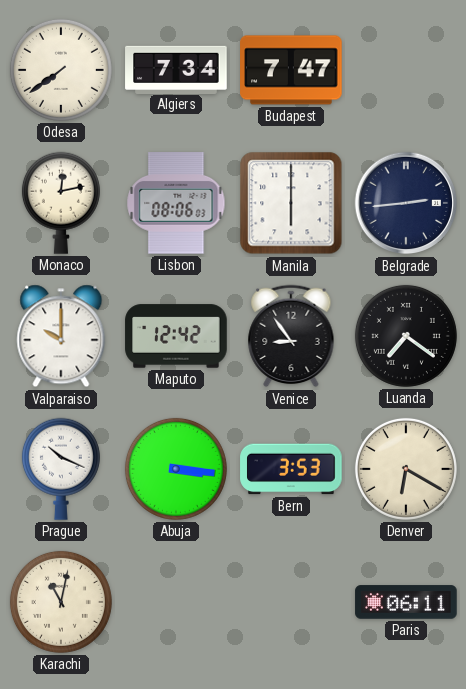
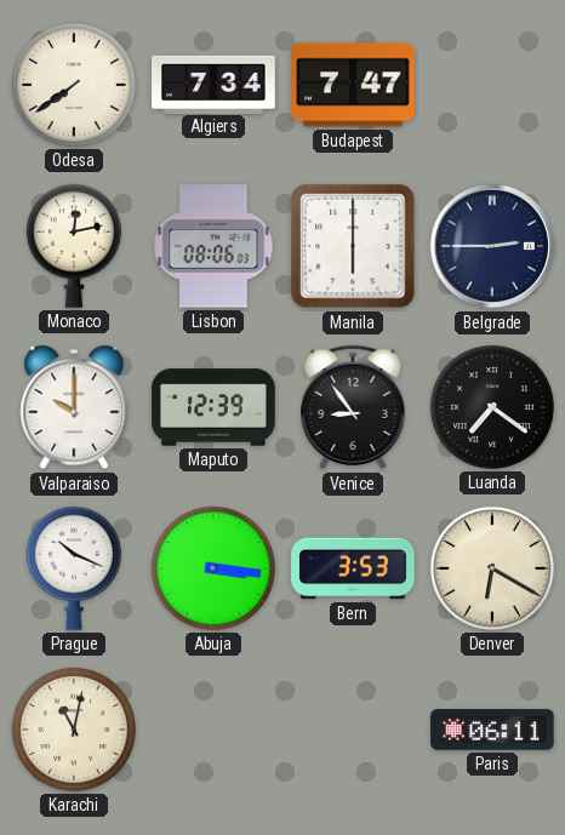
Belgrade: 2:44 -> 2:45 (492, 246)
Maputo: 12:42 -> 12:39 (213, 407)
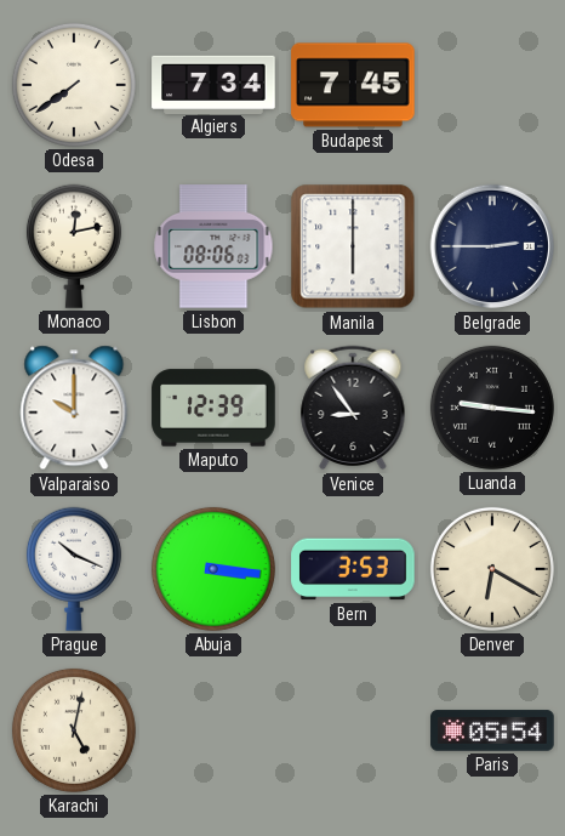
Budapest: 7:47 -> 7:45 (353, 85)
Luanda: 7:21 -> 9:16 (492, 408)
Karachi: 11:02 -> 5:02 (74, 730)
Paris: 06:11 -> 05:54 (492, 730)
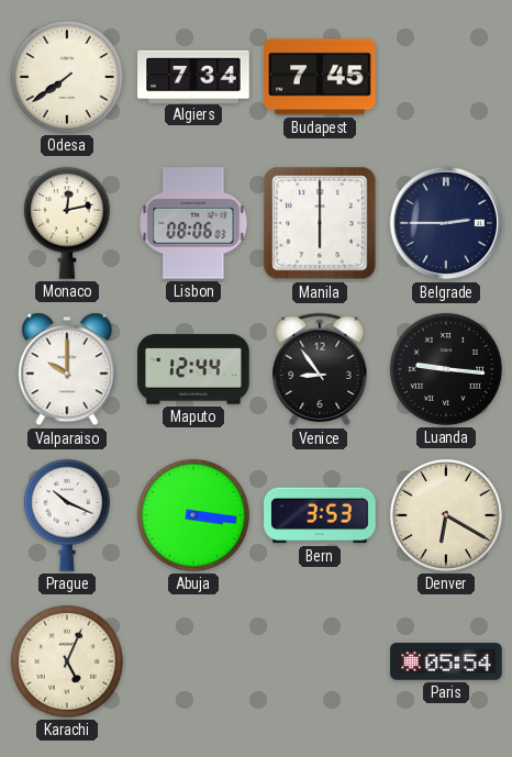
Maputo: 12:39 -> 12:44 (193, 369)
Karachi: 5:02 -> 5:04 (67, 661)
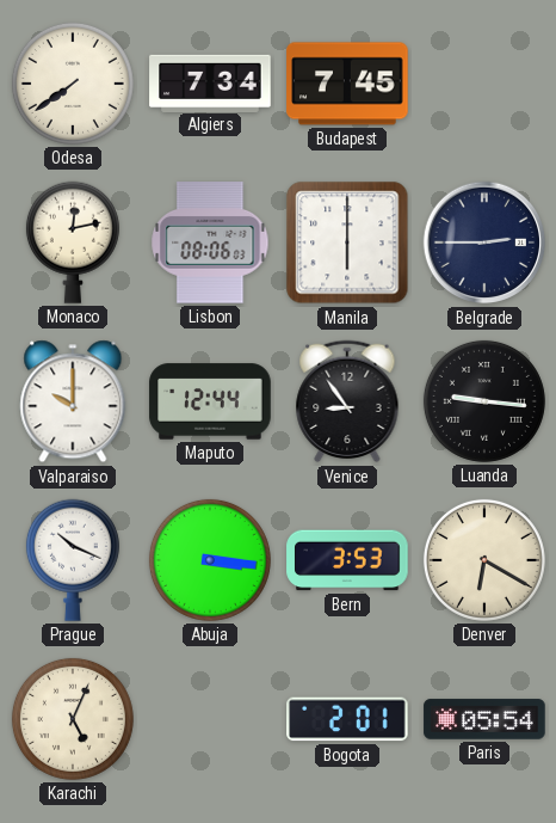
Bogota: none -> 2:01 (347, 719)
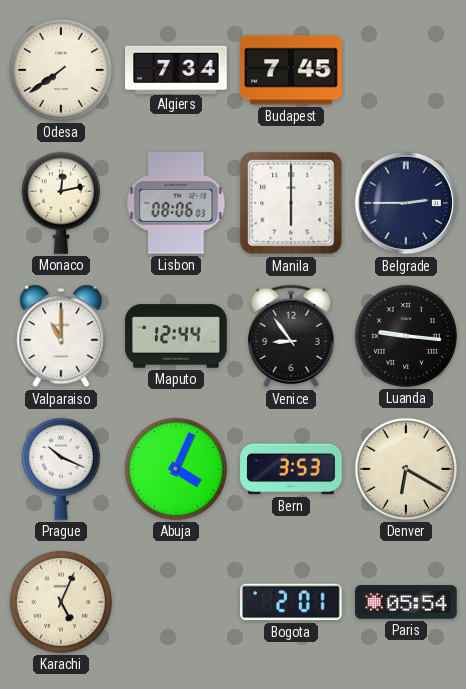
Valparaiso: 10:00 -> 11:00 (61, 336)
Abuja: 3:16 -> 4:04 (176, 469)
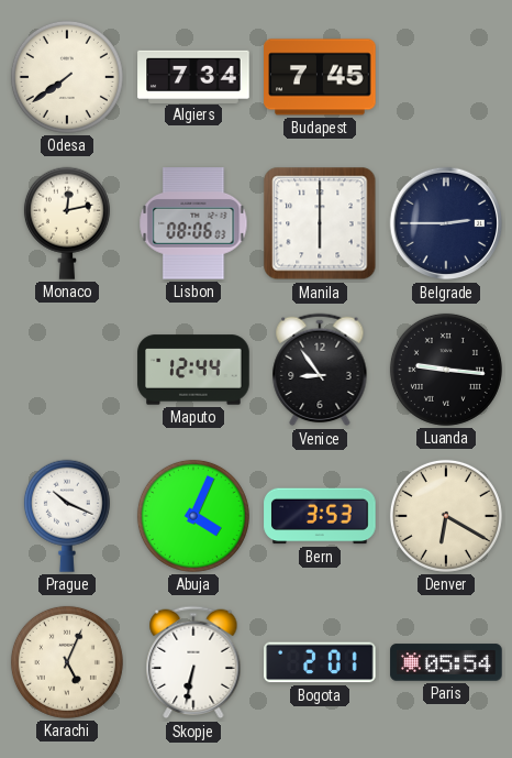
Valparaiso: 11:00 -> none (61, 336)
Skopje: none -> 6:32 (193, 662)
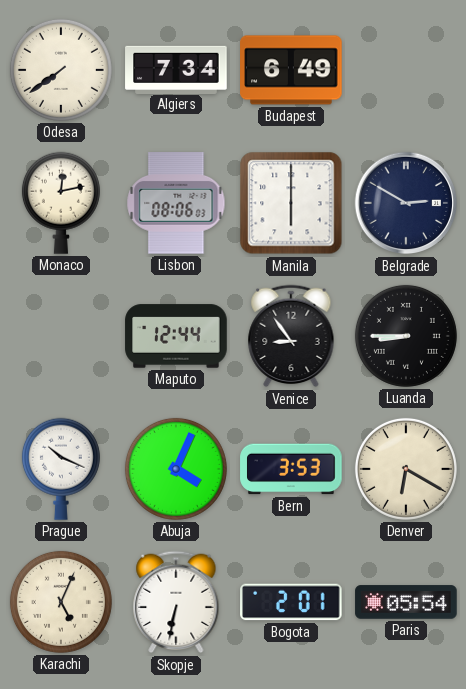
Budapest: 7:45 -> 6:49 (291, 70)
Belgrade: 2:45 -> 2:50 (406, 203)
Luanda: 9:16 -> 8:45 (406, 336)
